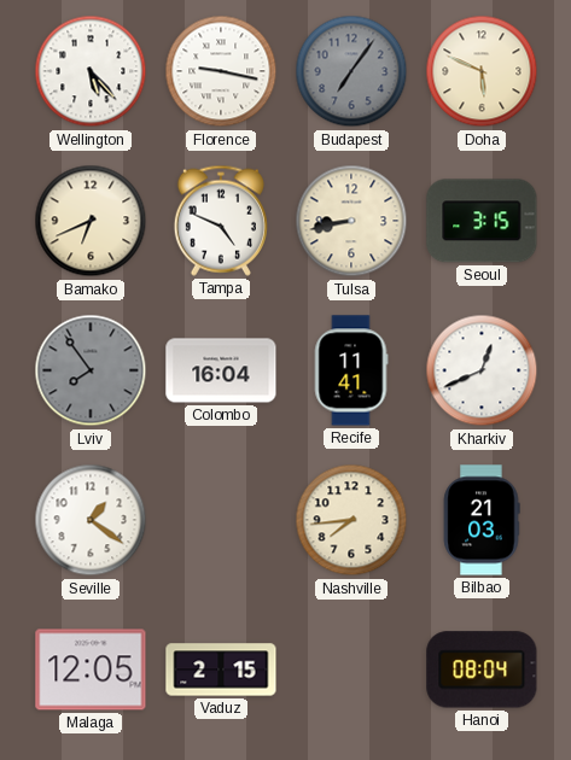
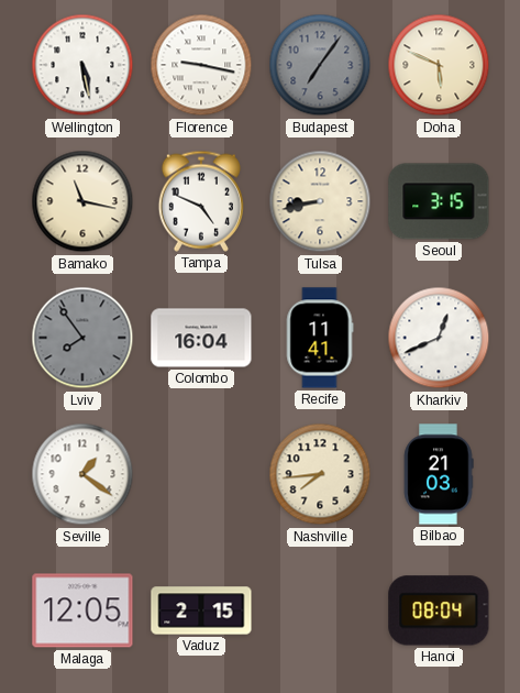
Wellington: 5:23 -> 5:28 (82, 65)
Bamako: 6:41 -> 11:17 (82, 201)
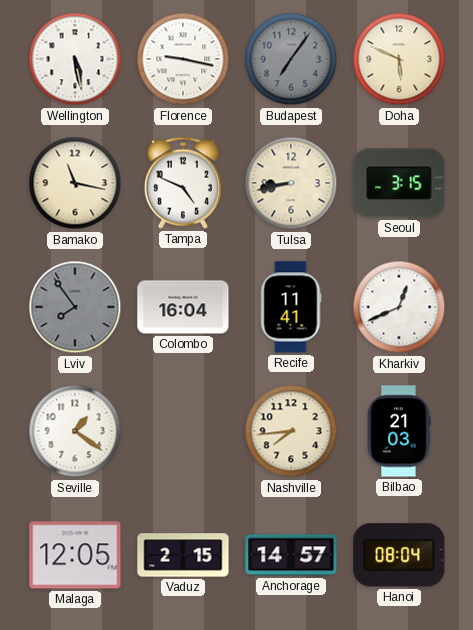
Anchorage: none -> 14:57 (291, 555)
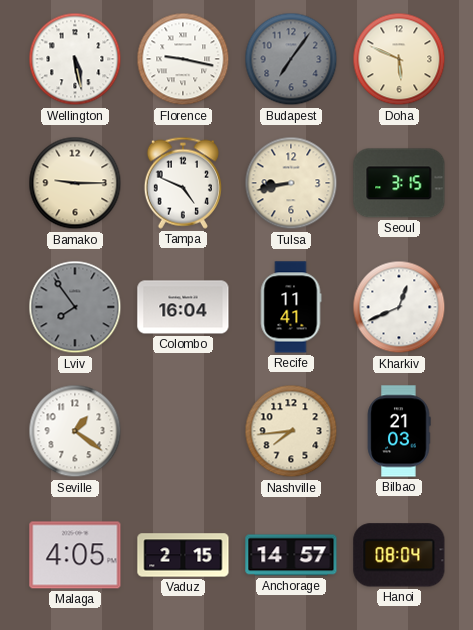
Bamako: 11:17 -> 9:15 (75, 183)
Malaga: 12:05 -> 4:05 (75, 555)
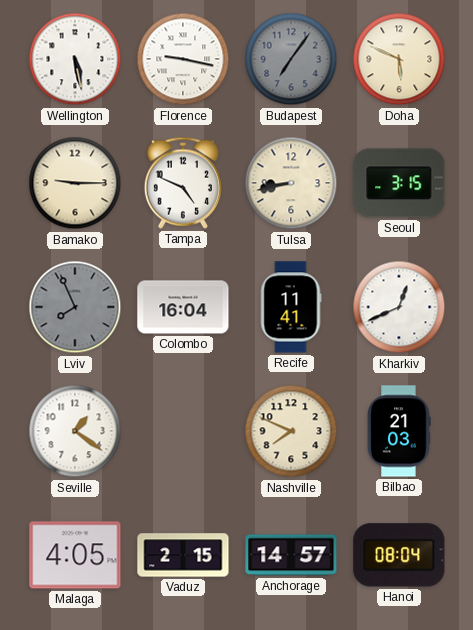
Lviv: 7:54 -> 7:56 (75, 307)
Nashville: 7:44 -> 7:49 (291, 431)
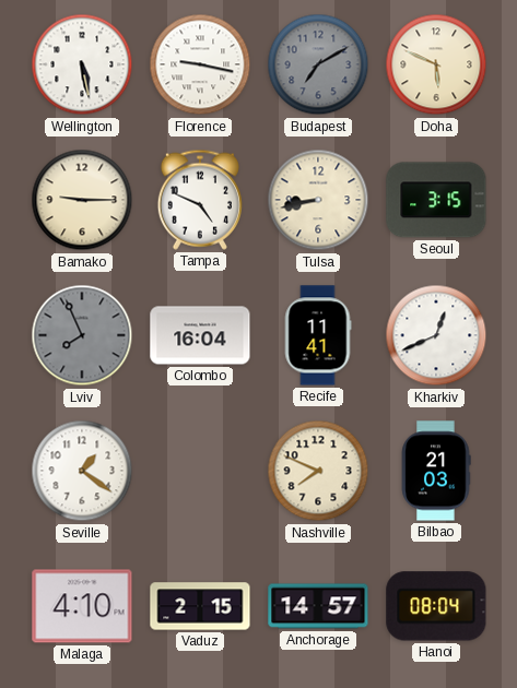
Budapest: 7:06 -> 7:10 (318, 64)
Malaga: 4:05 -> 4:10 (82, 606)
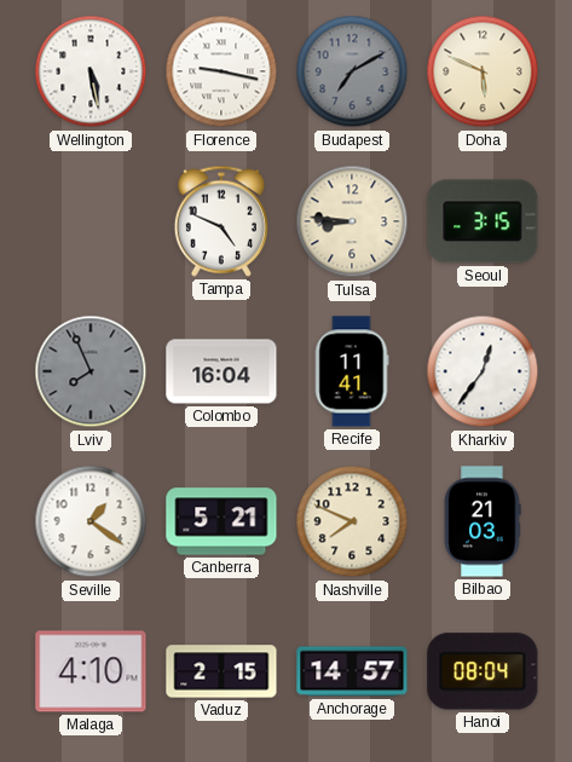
Bamako: 9:15 -> none (82, 200)
Tulsa: 8:43 -> 8:46 (352, 221)
Kharkiv: 12:41 -> 12:36 (483, 371)
Canberra: none -> 5:21 (221, 521)
